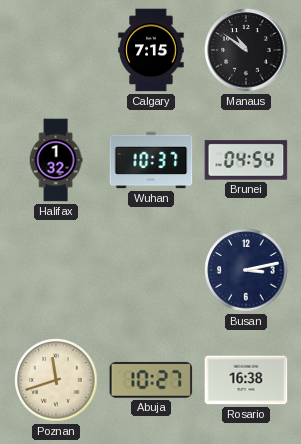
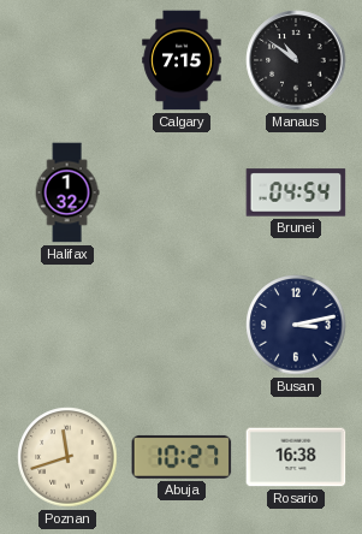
Wuhan: 10:37 -> none (151, 160)
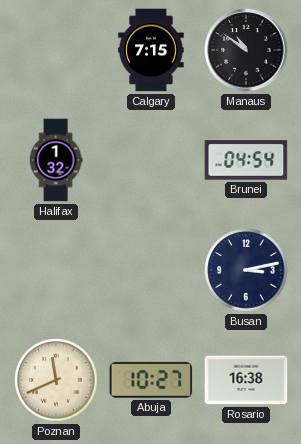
Poznan: 11:42 -> 11:41 (56, 380)
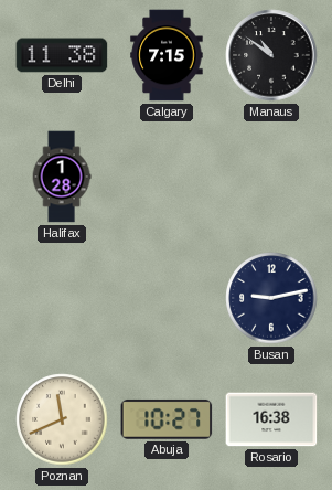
Delhi: none -> 11:38 (62, 55)
Halifax: 1:32 -> 1:28 (62, 177)
Brunei: 04:54 -> none (246, 160)
Busan: 3:13 -> 9:13 (271, 298)
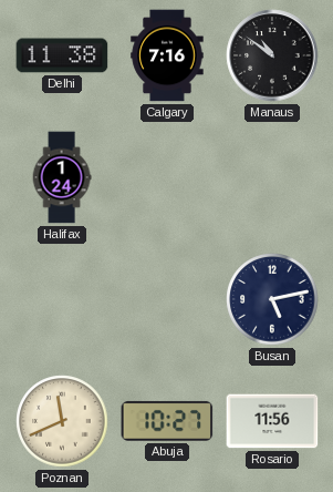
Calgary: 7:15 -> 7:16 (167, 55)
Halifax: 1:28 -> 1:24 (62, 177)
Busan: 9:13 -> 5:13 (272, 299)
Rosario: 16:38 -> 11:56 (272, 421)
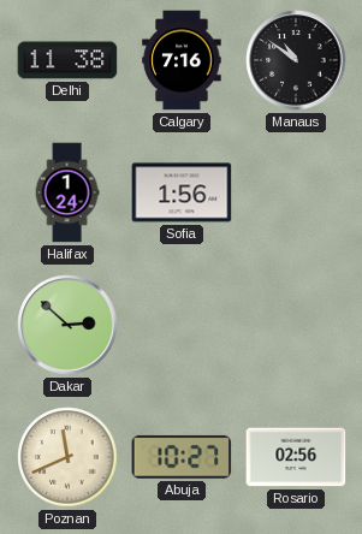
Sofia: none -> 1:56 (182, 192)
Dakar: none -> 2:52 (67, 325)
Busan: 5:13 -> none (272, 299)
Rosario: 11:56 -> 02:56 (296, 457)
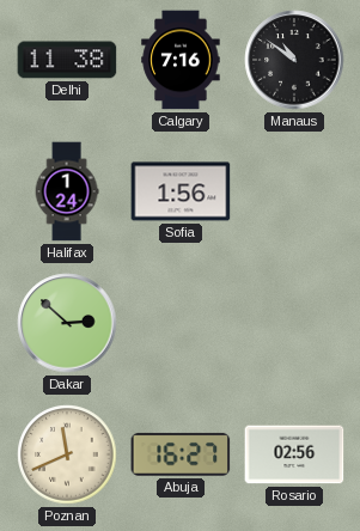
Abuja: 10:27 -> 16:27 (181, 454)
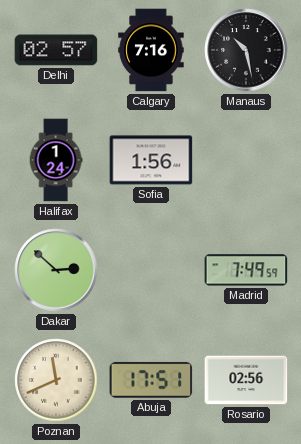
Delhi: 11:38 -> 02:57 (56, 50)
Manaus: 10:51 -> 10:28 (246, 50)
Madrid: none -> 7:49 (246, 270)
Abuja: 16:27 -> 17:51 (151, 380)
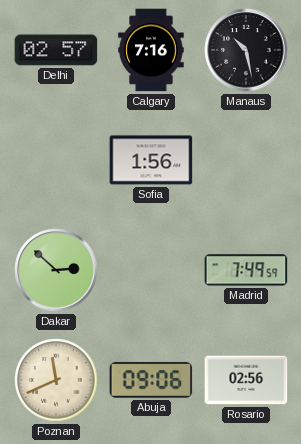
Halifax: 1:24 -> none (56, 160)
Abuja: 17:51 -> 09:06 (151, 380)
